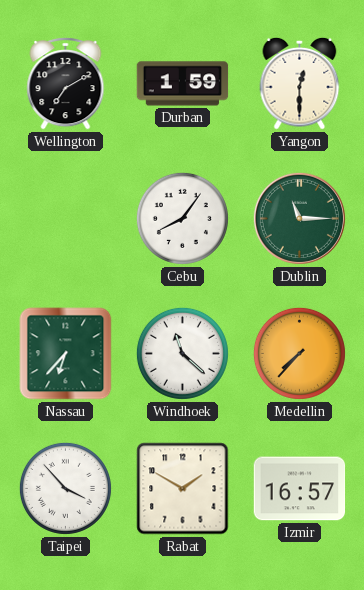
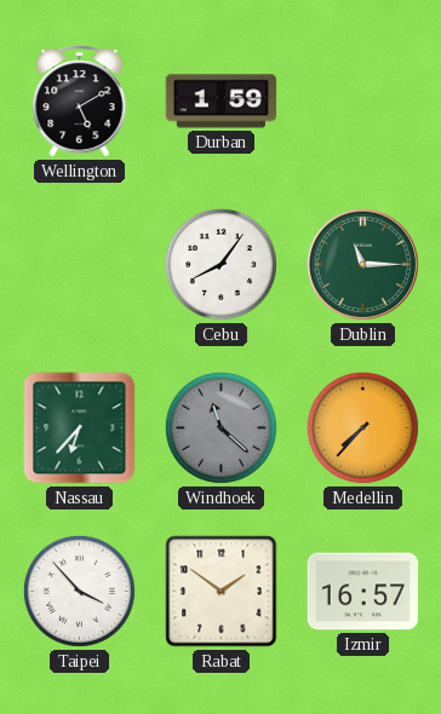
Wellington: 7:10 -> 5:10 (80, 102)
Yangon: 12:30 -> none (300, 83)
Windhoek dial: white -> grey (220, 427)
Rabat: 1:50 -> 1:51 (222, 592)
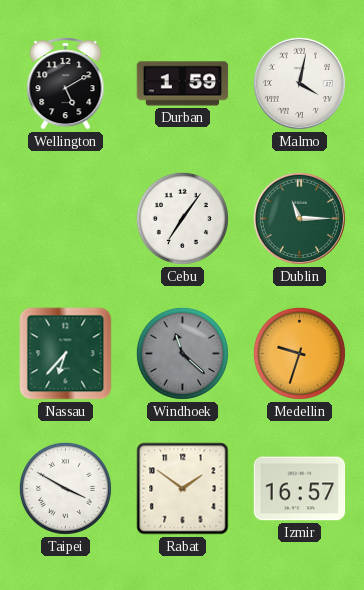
Malmo: none -> 4:02 (299, 83)
Cebu: 8:06 -> 7:06 (182, 218)
Medellin: 7:37 -> 9:33 (299, 353)
Taipei: 3:53 -> 3:50 (65, 488)
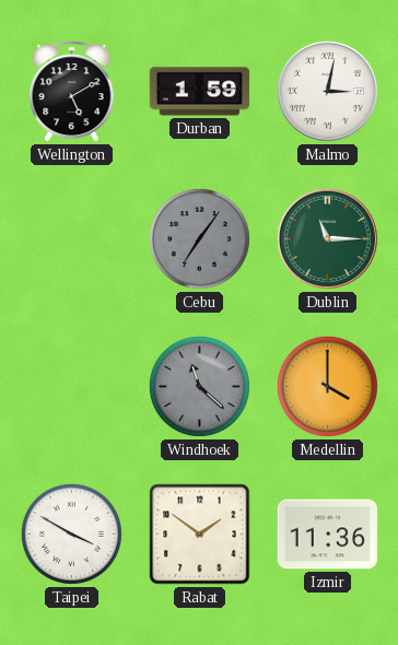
Malmo: 4:02 -> 3:02 (327, 91)
Cebu dial: white -> grey (199, 238)
Nassau: 6:37 -> none (66, 354)
Medellin: 9:33 -> 4:00 (327, 386)
Izmir: 16:57 -> 11:36 (328, 535)
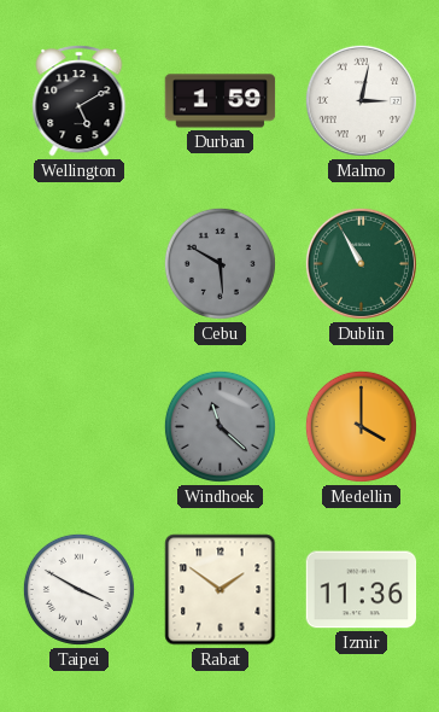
Cebu: 7:06 -> 5:50 (219, 263)
Dublin: 11:15 -> 10:55 (361, 263)
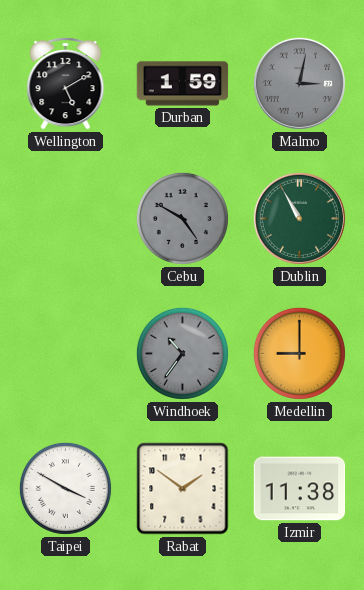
Malmo dial: white -> grey (299, 83)
Cebu: 5:50 -> 4:50 (182, 218)
Windhoek: 11:22 -> 10:36 (182, 353)
Medellin: 4:00 -> 9:00 (299, 353)
Izmir: 11:36 -> 11:38 (300, 489)
